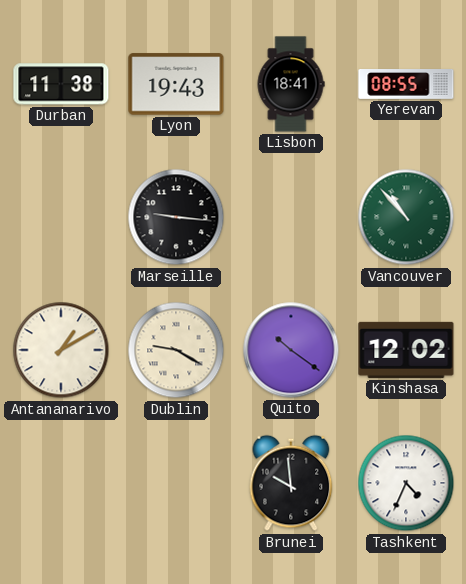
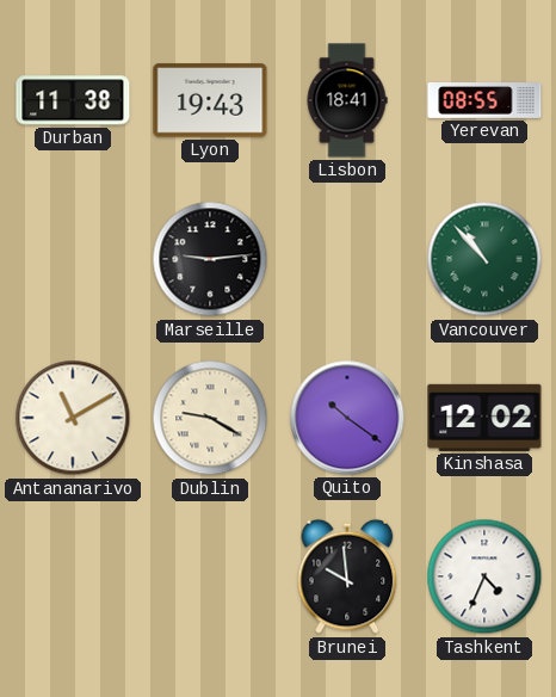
Marseille: 9:16 -> 9:14 (210, 259)
Antananarivo: 1:10 -> 11:10 (73, 418)
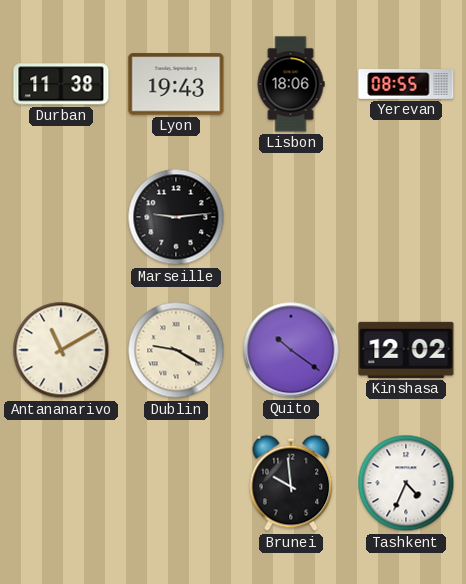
Lisbon: 18:41 -> 18:06 (291, 84)
Vancouver: 10:53 -> none (484, 259)
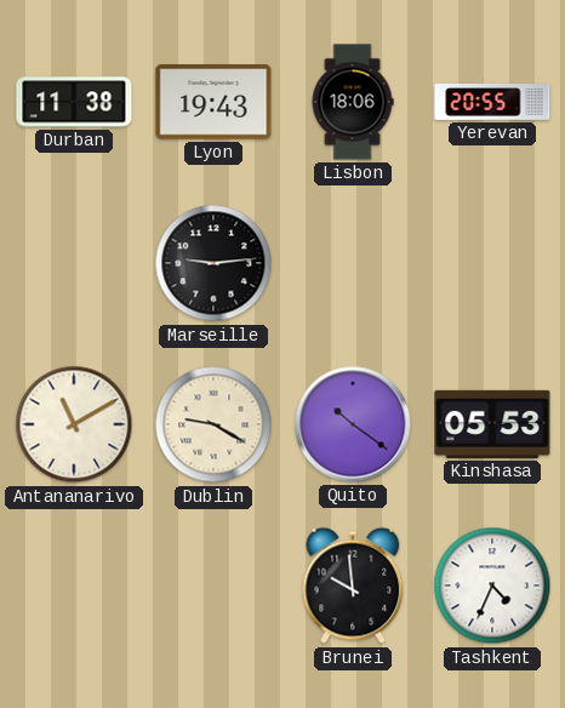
Yerevan: 08:55 -> 20:55 (492, 103)
Kinshasa: 12:02 -> 05:53 (492, 424)
